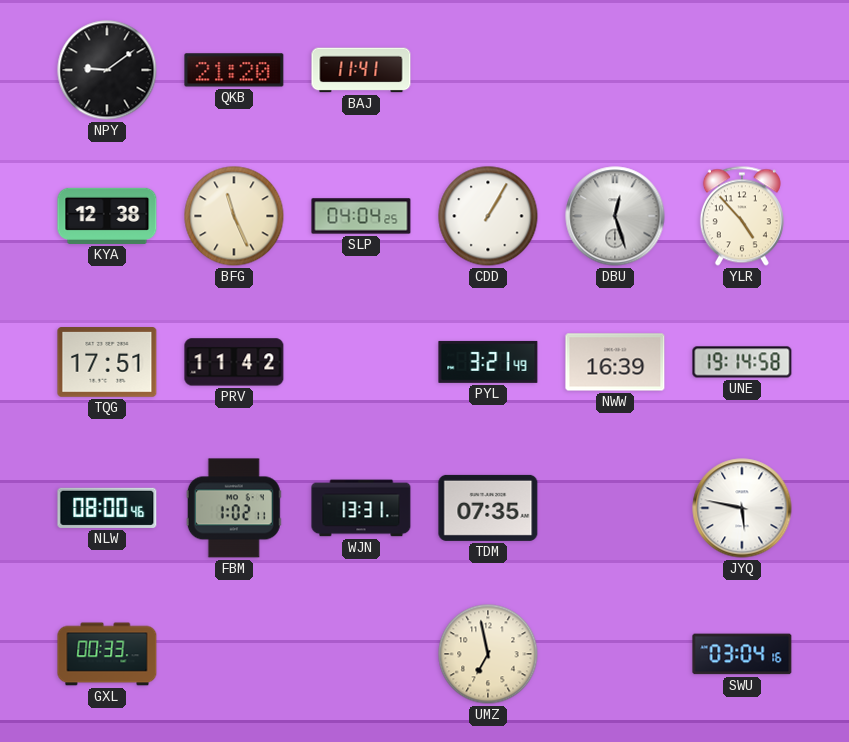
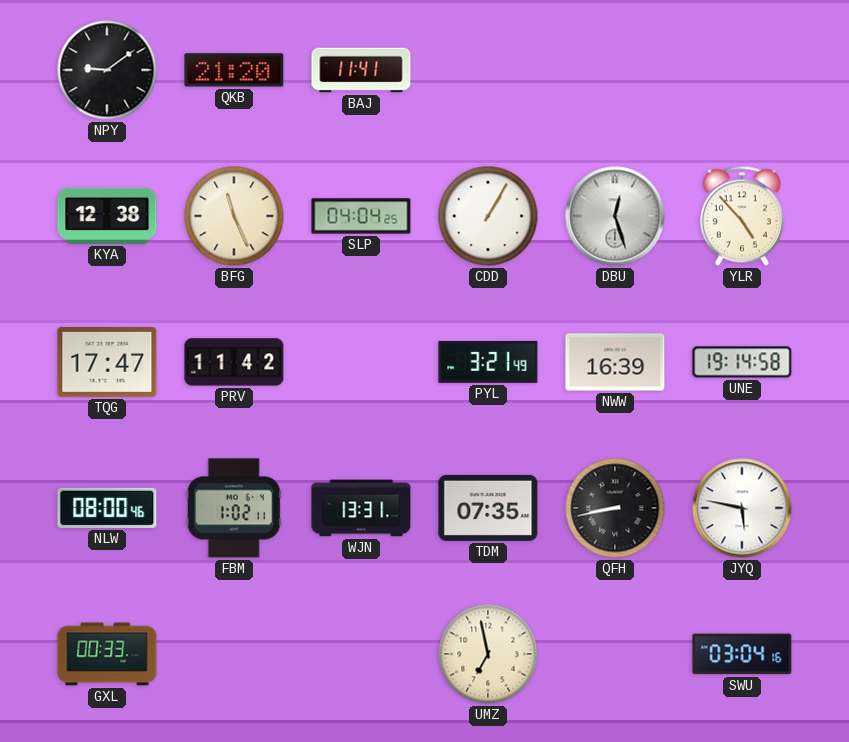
TQG: 17:51 -> 17:47 (107, 363)
QFH: none -> 8:43 (615, 508)
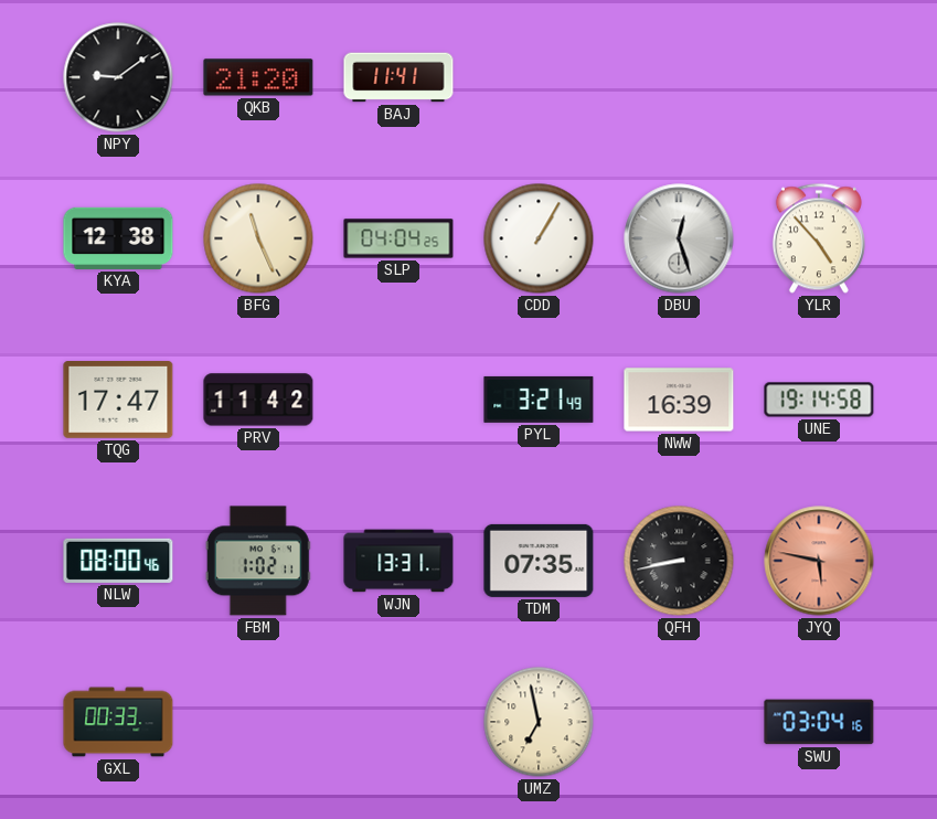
JYQ dial: white -> salmon (819, 561)
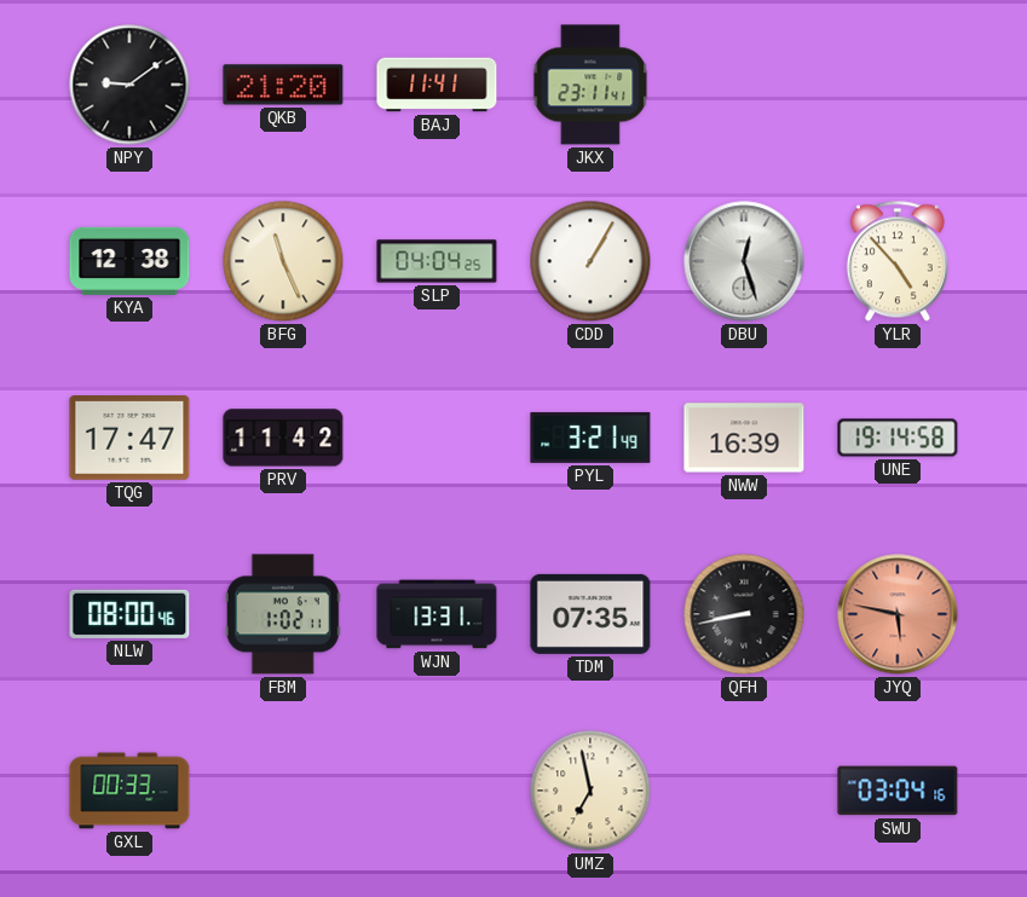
JKX: none -> 23:11 (590, 85)
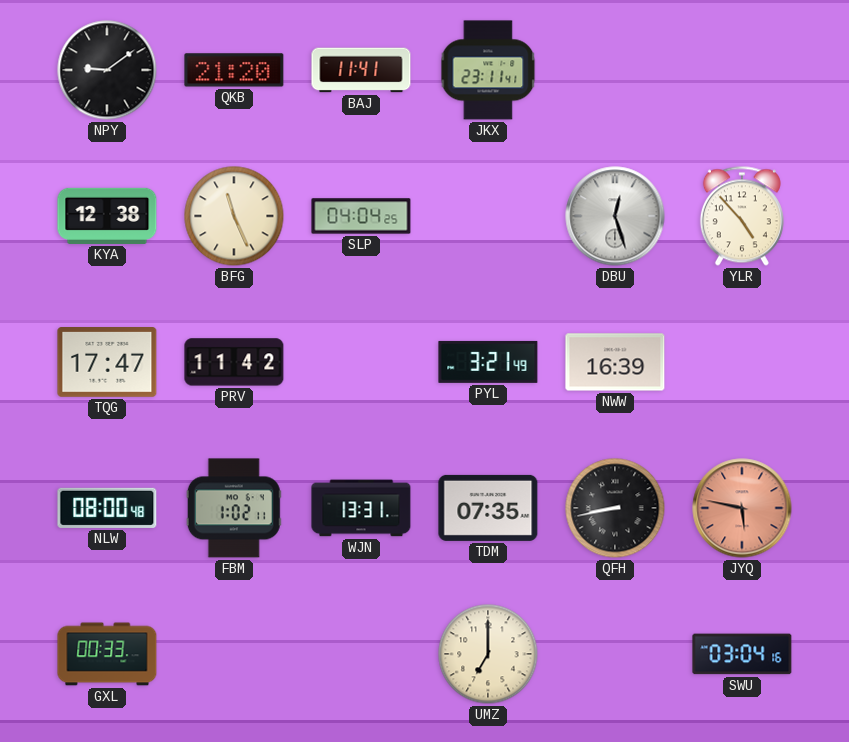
CDD: 1:05 -> none (590, 261)
UNE: 19:14 -> none (898, 438)
NLW: 08:00:46 -> 08:00:48 (107, 508)
UMZ: 6:58 -> 7:00 (488, 654)
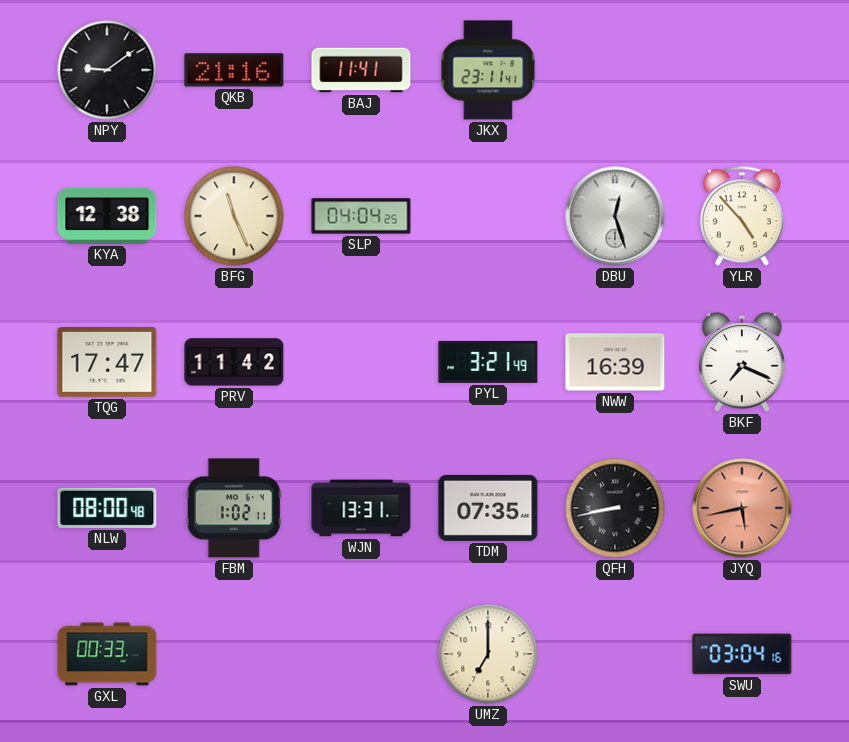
QKB: 21:20 -> 21:16 (234, 70)
BKF: none -> 7:19 (742, 362)
JYQ: 5:47 -> 5:43 (742, 508)
